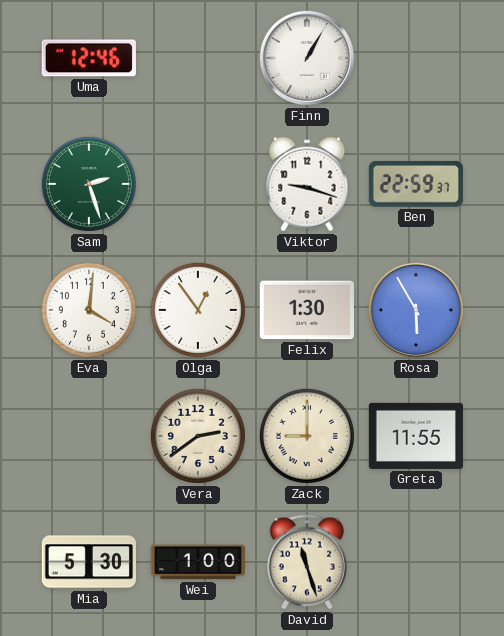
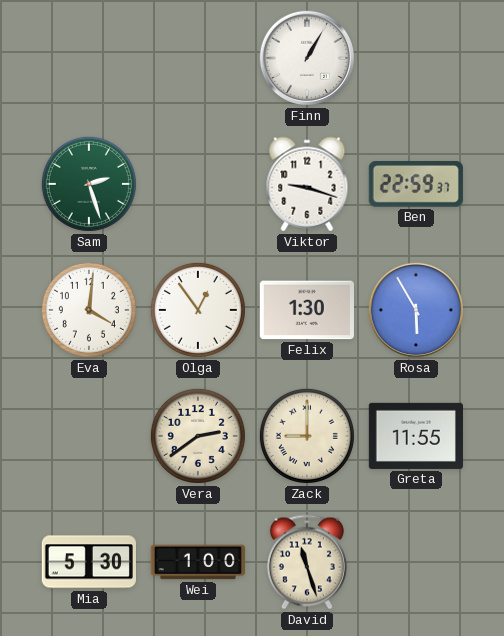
Uma: 12:46 -> none (89, 58)
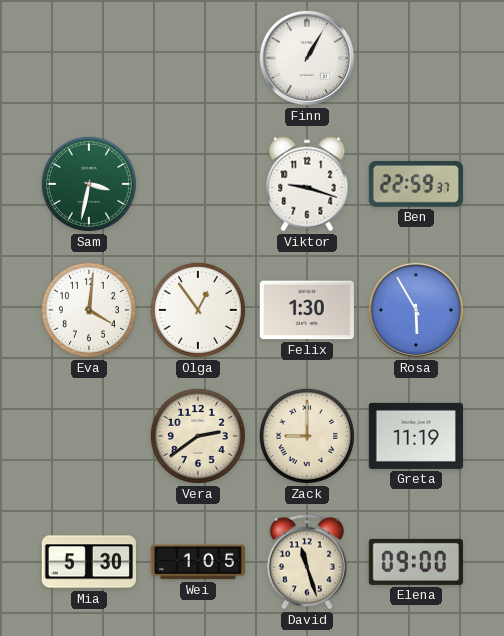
Sam: 2:27 -> 3:32 (89, 184)
Greta: 11:55 -> 11:19 (416, 436)
Wei: 1:00 -> 1:05 (197, 562)
Elena: none -> 09:00 (416, 562)
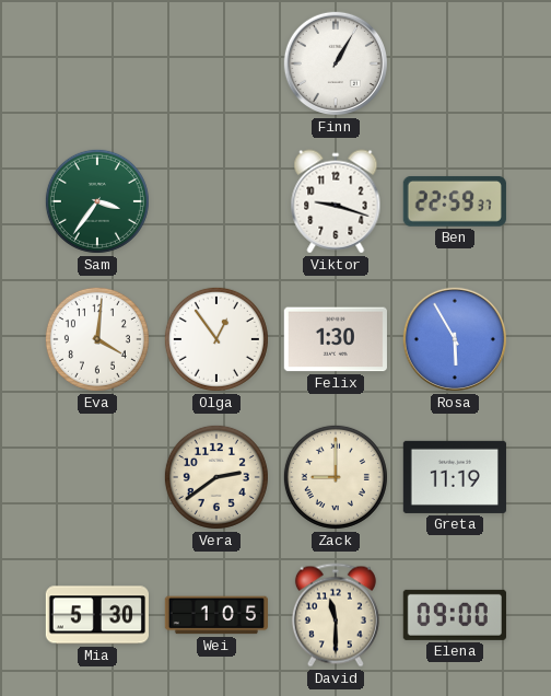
Sam: 3:32 -> 3:36 (97, 201)
David: 11:27 -> 11:30 (336, 615)
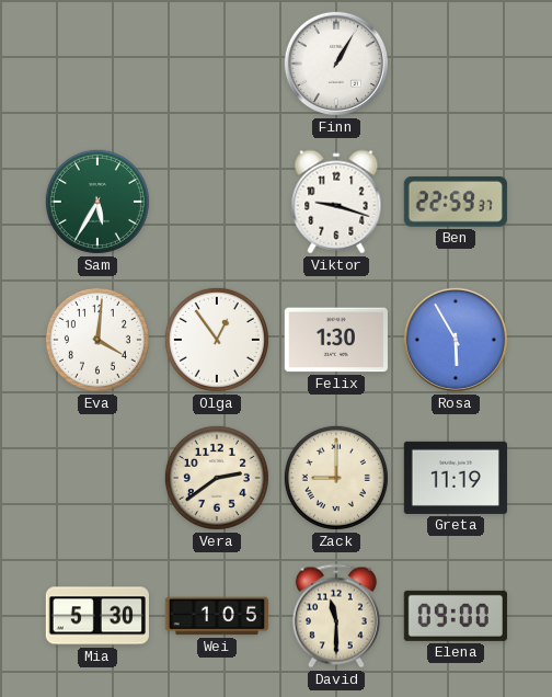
Sam: 3:36 -> 5:35 (97, 202)
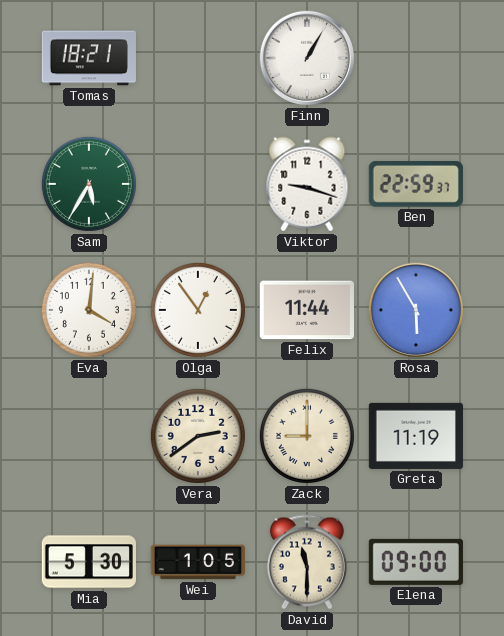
Tomas: none -> 18:21 (89, 58)
Felix: 1:30 -> 11:44 (307, 310)
